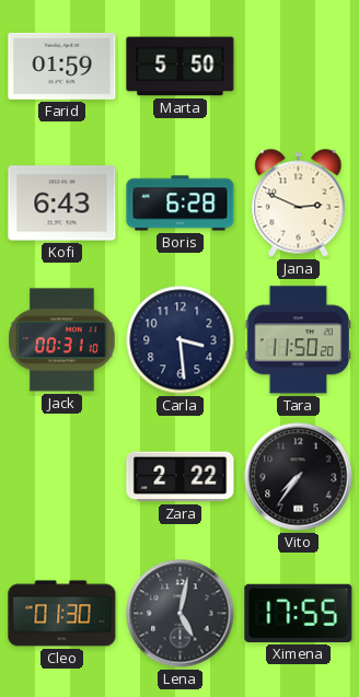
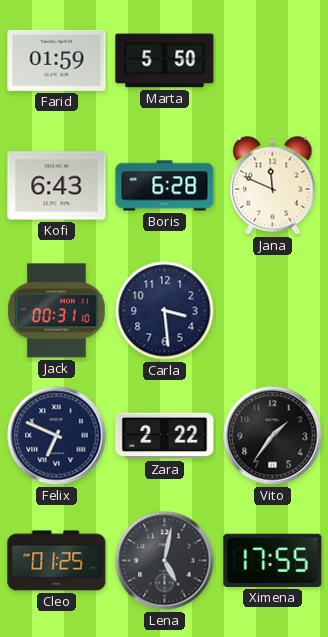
Jana: 2:49 -> 11:49 (273, 186)
Tara: 11:50 -> none (298, 340)
Felix: none -> 6:49 (57, 436)
Vito: 7:36 -> 1:36 (273, 436)
Cleo: 01:30 -> 01:25 (57, 561)
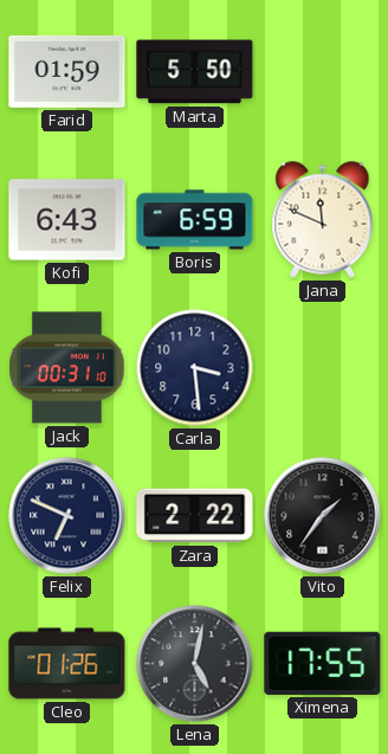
Boris: 6:28 -> 6:59 (195, 220)
Cleo: 01:25 -> 01:26 (67, 664)
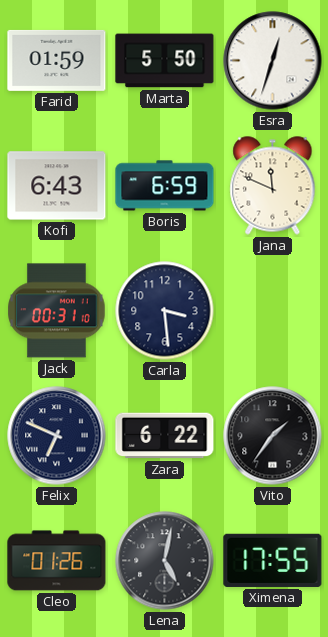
Esra: none -> 12:33 (273, 61)
Zara: 2:22 -> 6:22 (165, 436)
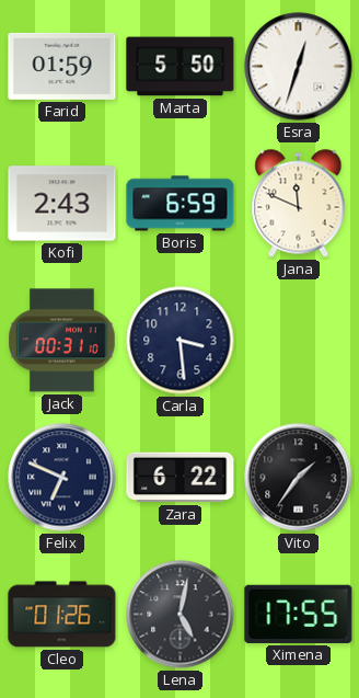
Kofi: 6:43 -> 2:43 (62, 204)
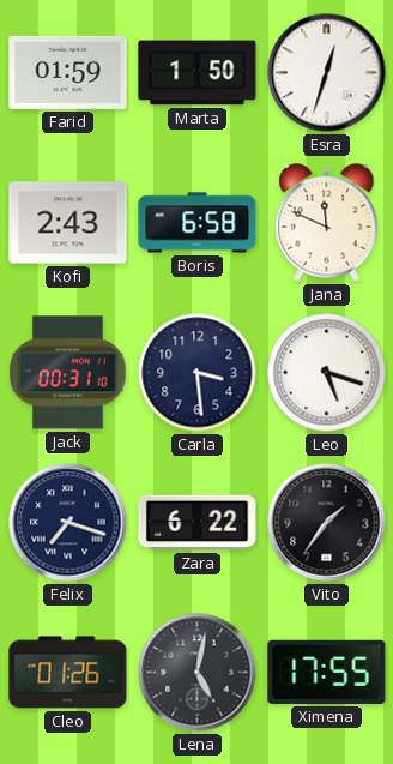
Marta: 5:50 -> 1:50 (198, 73)
Boris: 6:59 -> 6:58 (198, 223)
Leo: none -> 5:18 (327, 373)
Felix: 6:49 -> 7:18 (68, 523)
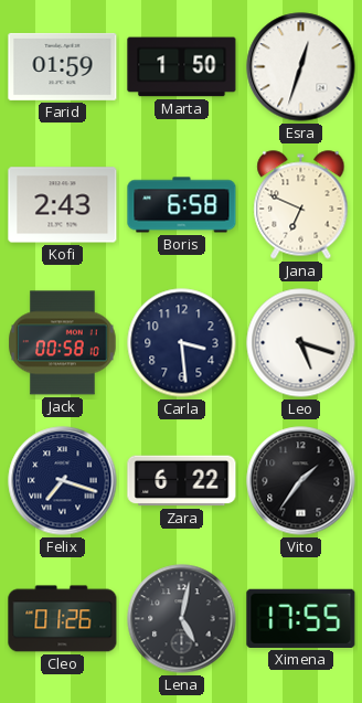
Jana: 11:49 -> 6:49 (301, 205)
Jack: 00:31 -> 00:58 (63, 343)
